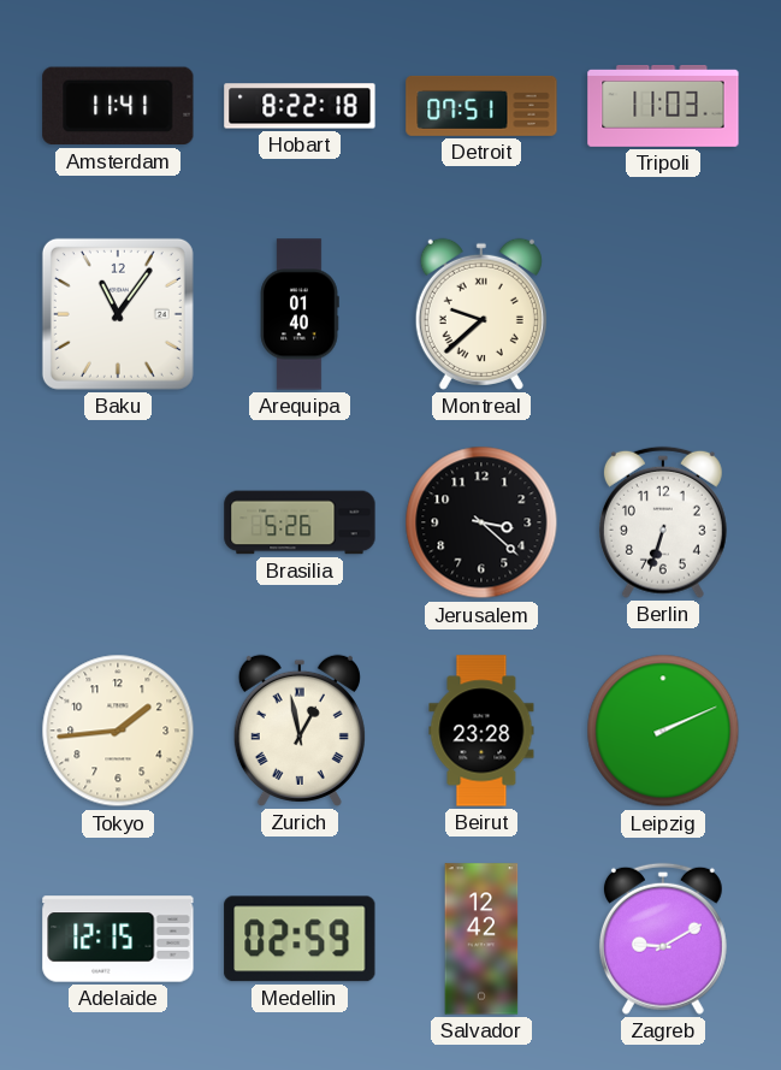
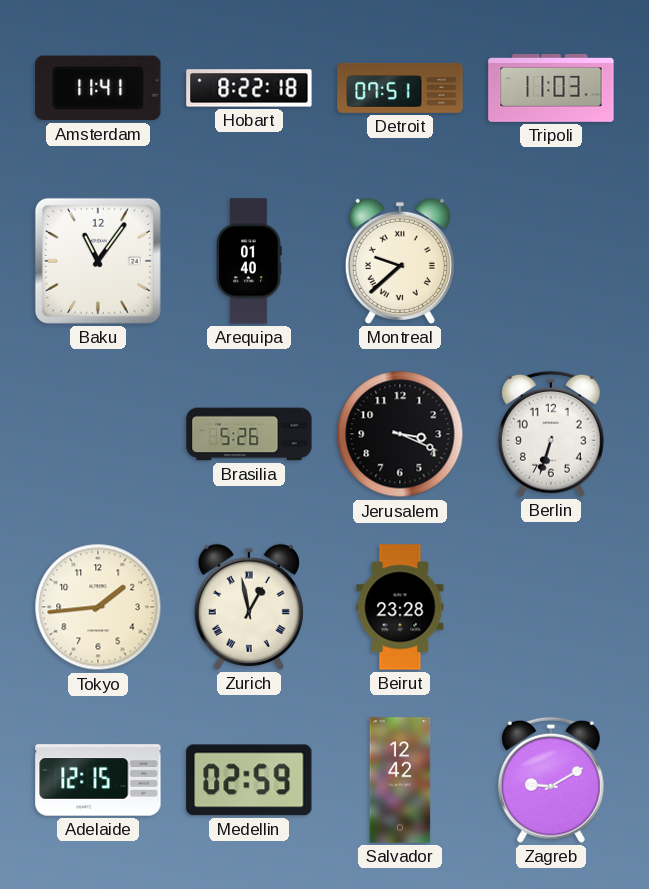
Jerusalem: 3:22 -> 3:19 (400, 434)
Leipzig: 2:11 -> none (663, 731)
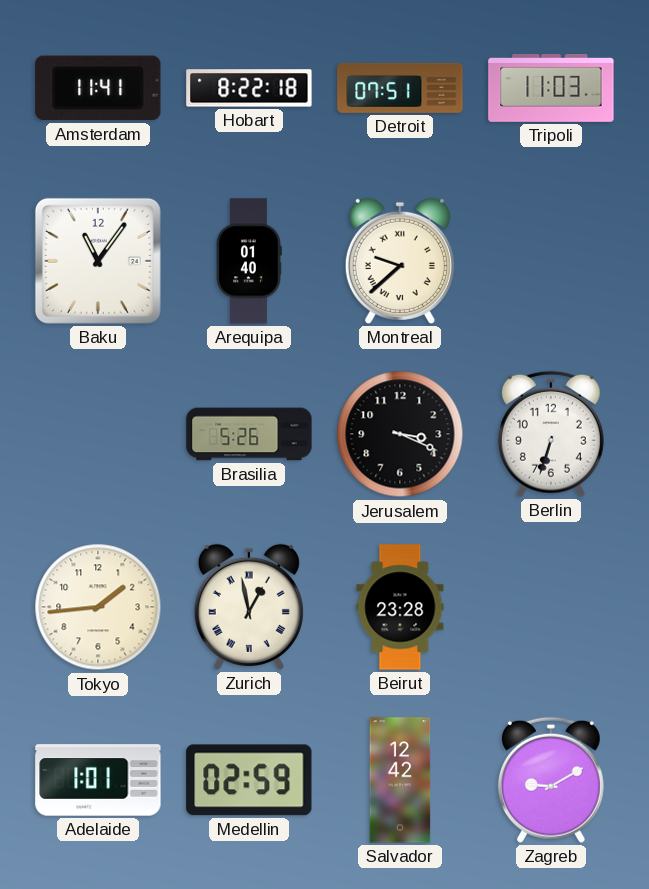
Adelaide: 12:15 -> 1:01 (98, 780)
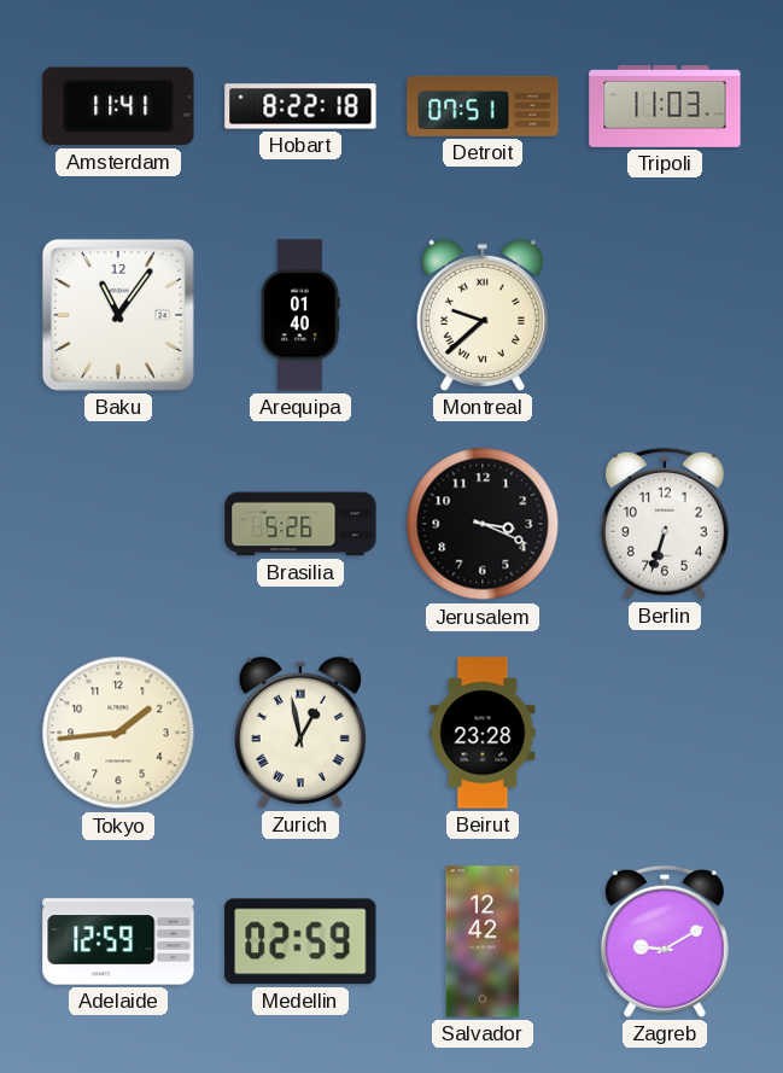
Adelaide: 1:01 -> 12:59 (118, 941)
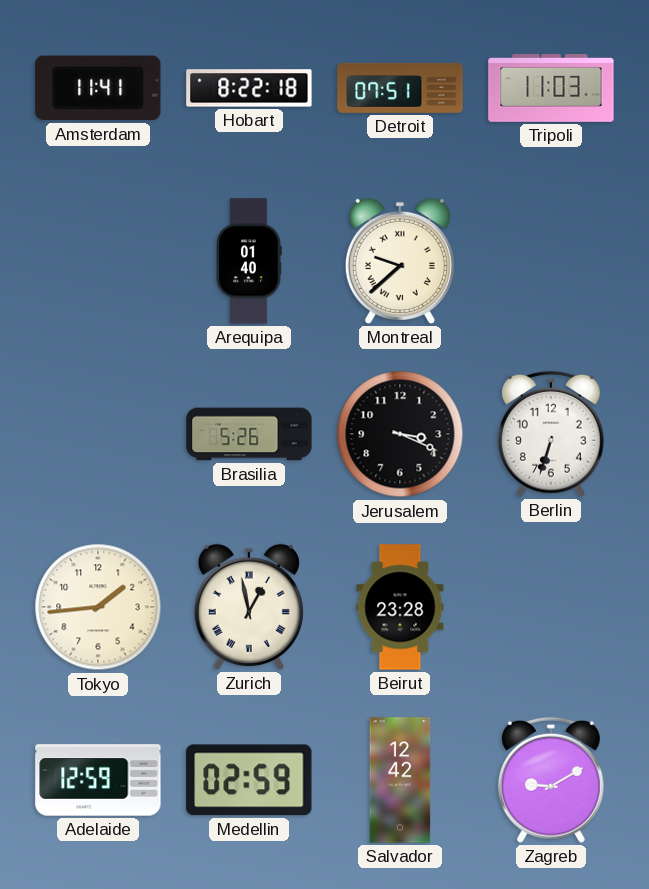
Baku: 11:06 -> none (118, 315)
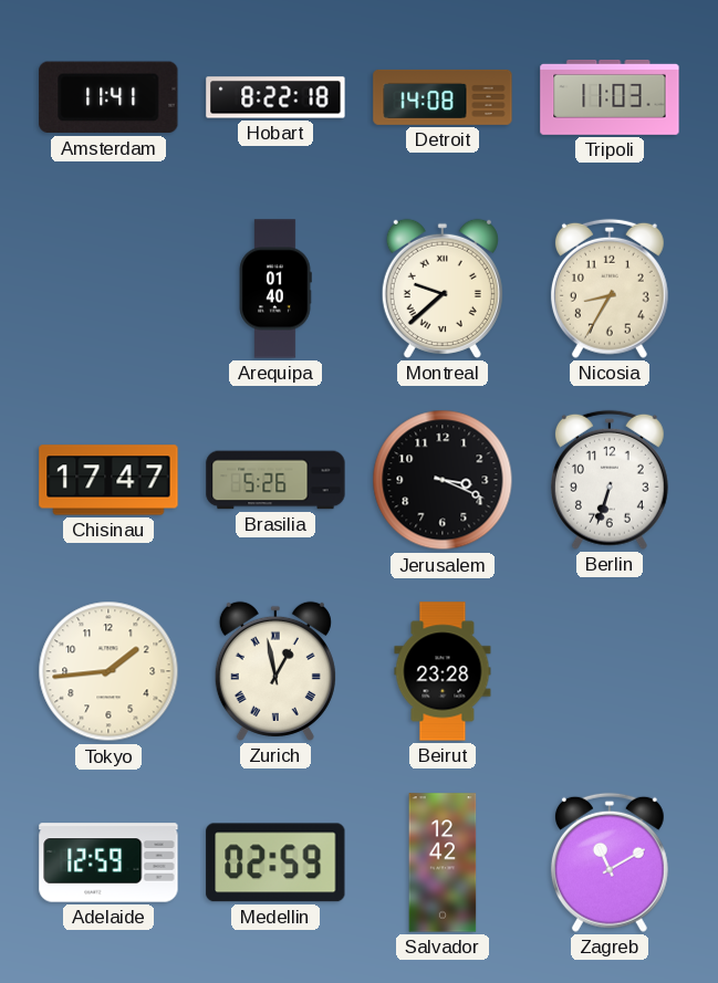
Detroit: 07:51 -> 14:08 (443, 97)
Nicosia: none -> 8:35 (610, 289)
Chisinau: none -> 17:47 (108, 480)
Zagreb: 9:10 -> 11:10 (610, 862)
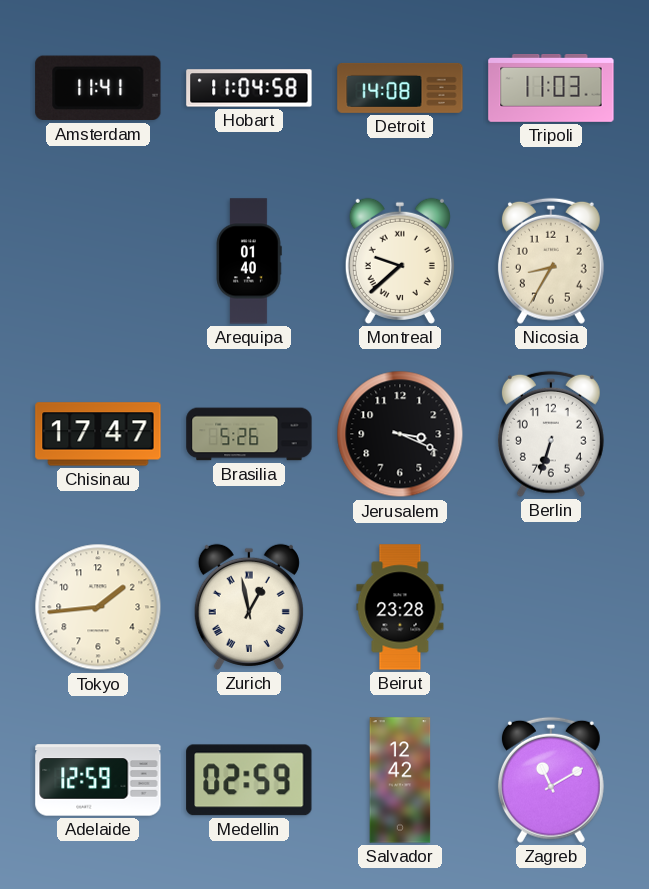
Hobart: 8:22 -> 11:04 (249, 88)
